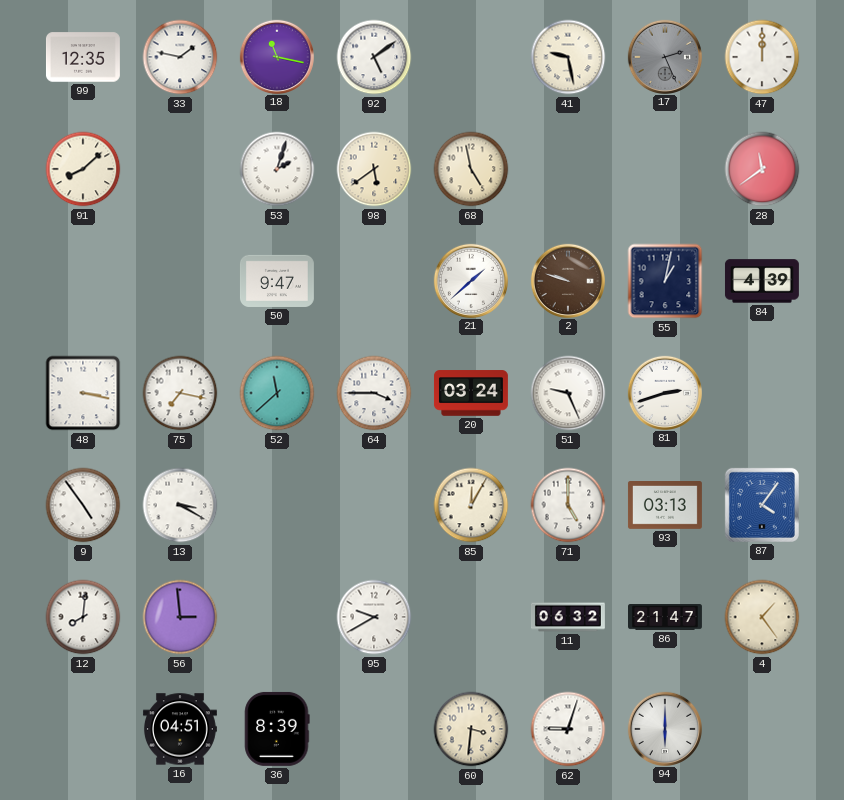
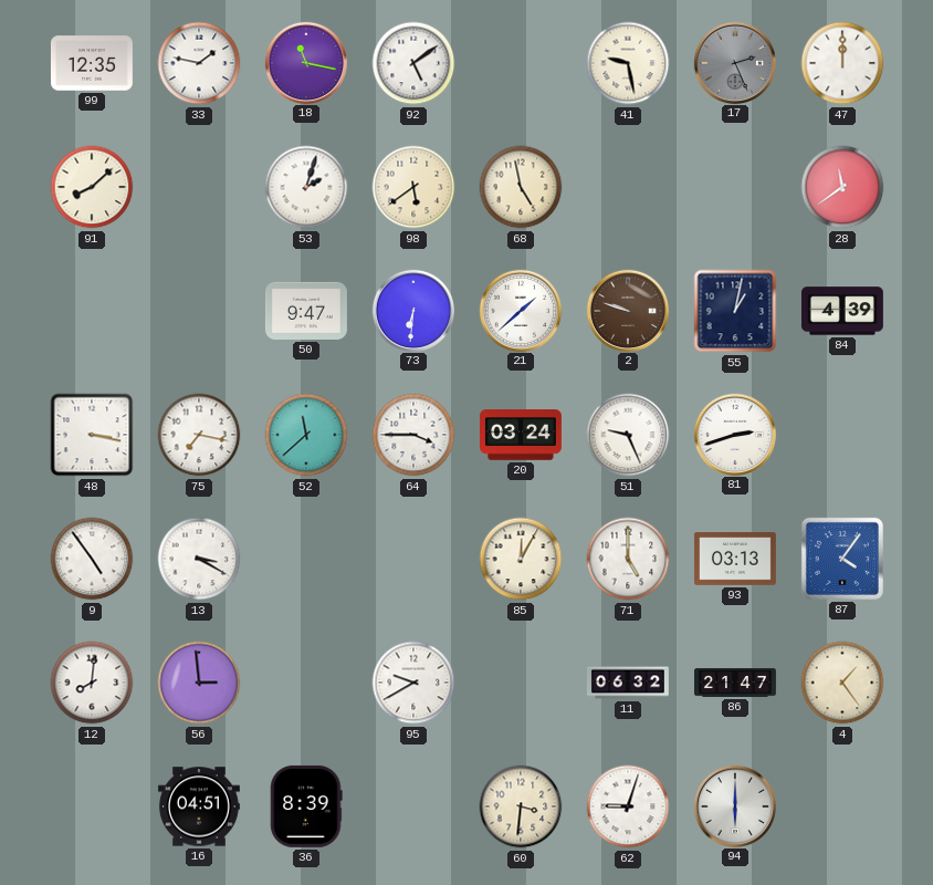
73: none -> 6:31 (412, 310)
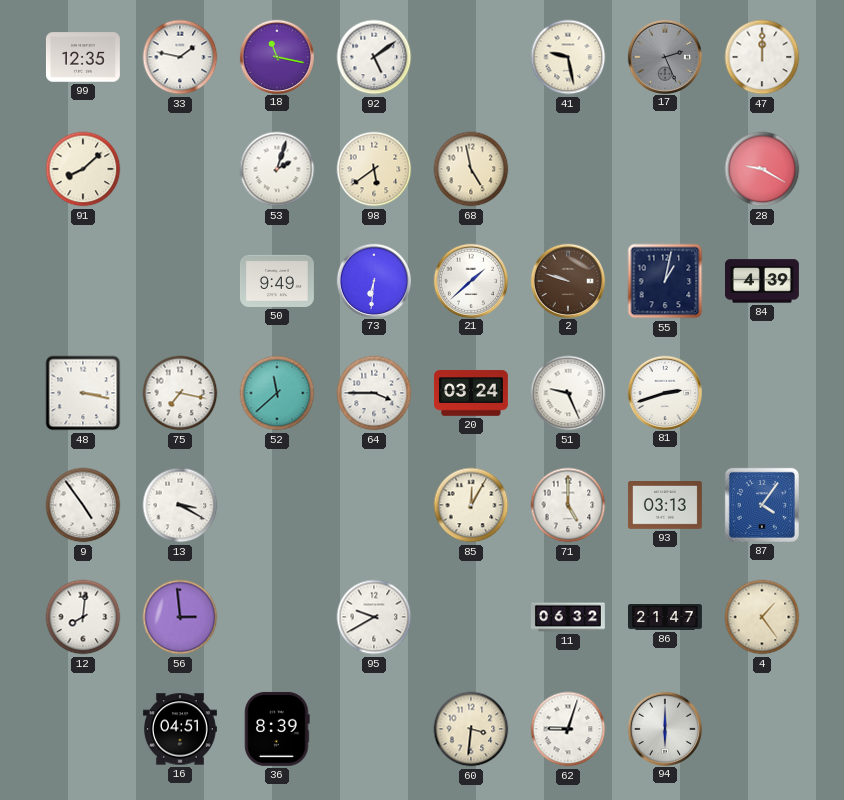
28: 11:39 -> 9:20 (762, 169)
50: 9:47 -> 9:49 (277, 281)
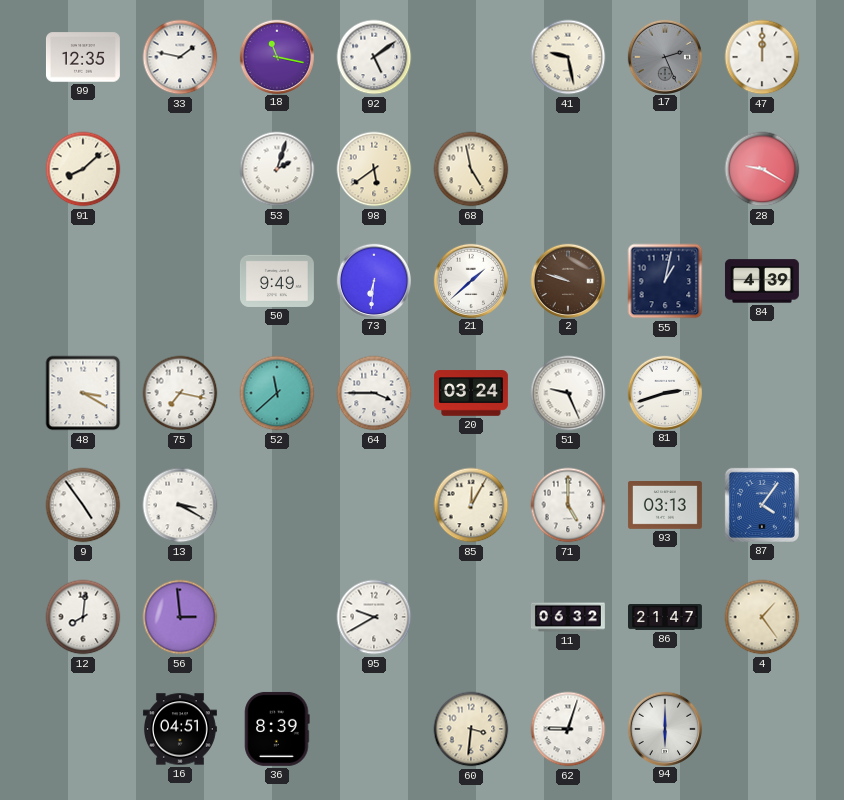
48: 3:17 -> 3:20 (83, 393)
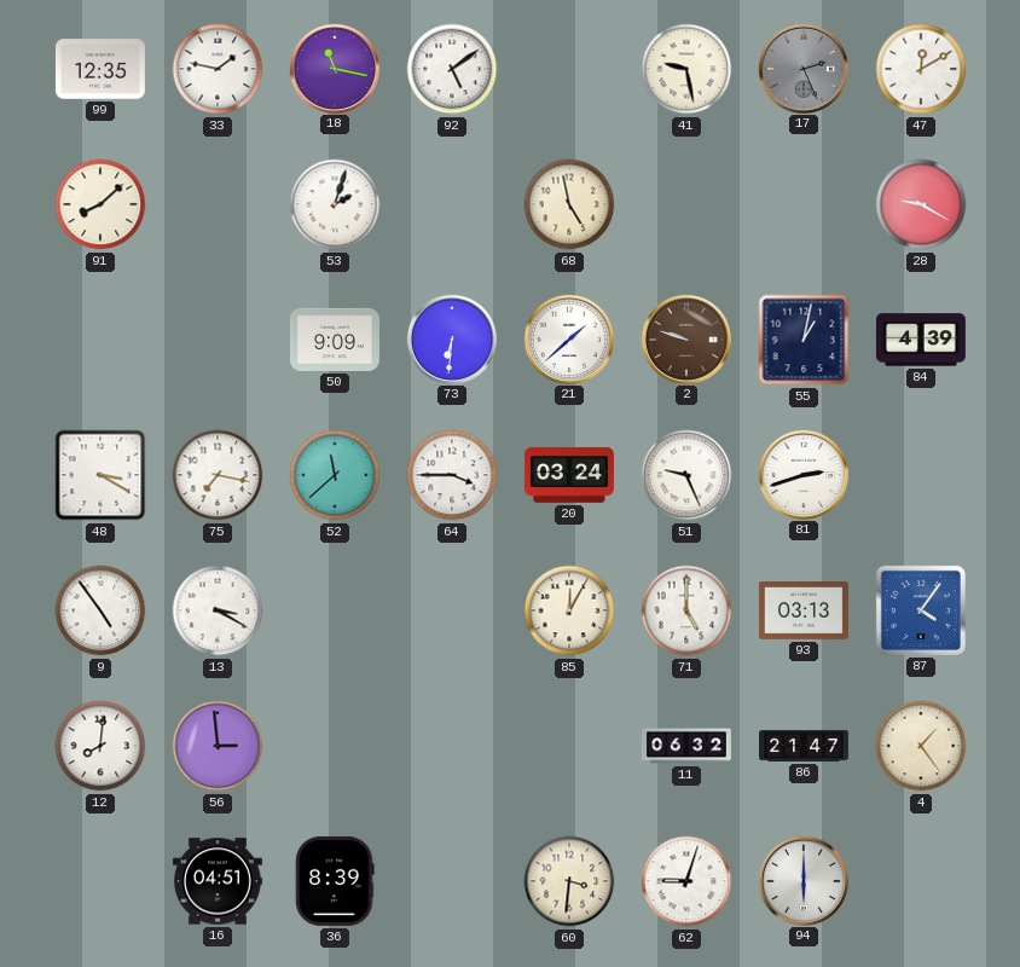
47: 12:00 -> 12:10 (921, 69)
98: 5:39 -> none (374, 169)
50: 9:49 -> 9:09 (335, 340)
95: 9:40 -> none (374, 617)
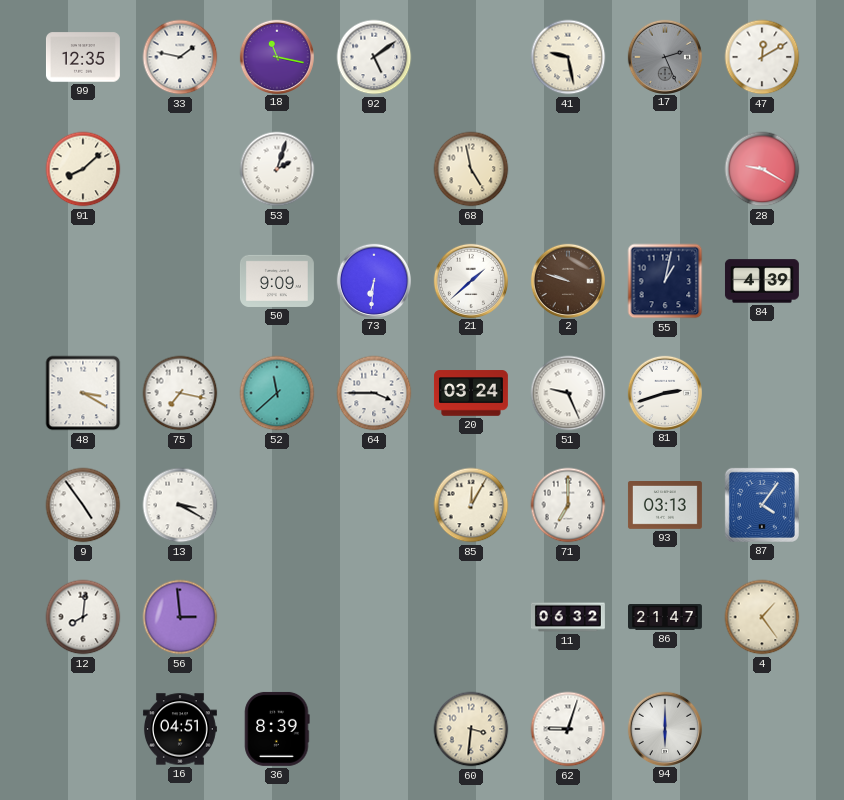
71: 5:00 -> 7:00 (568, 505)
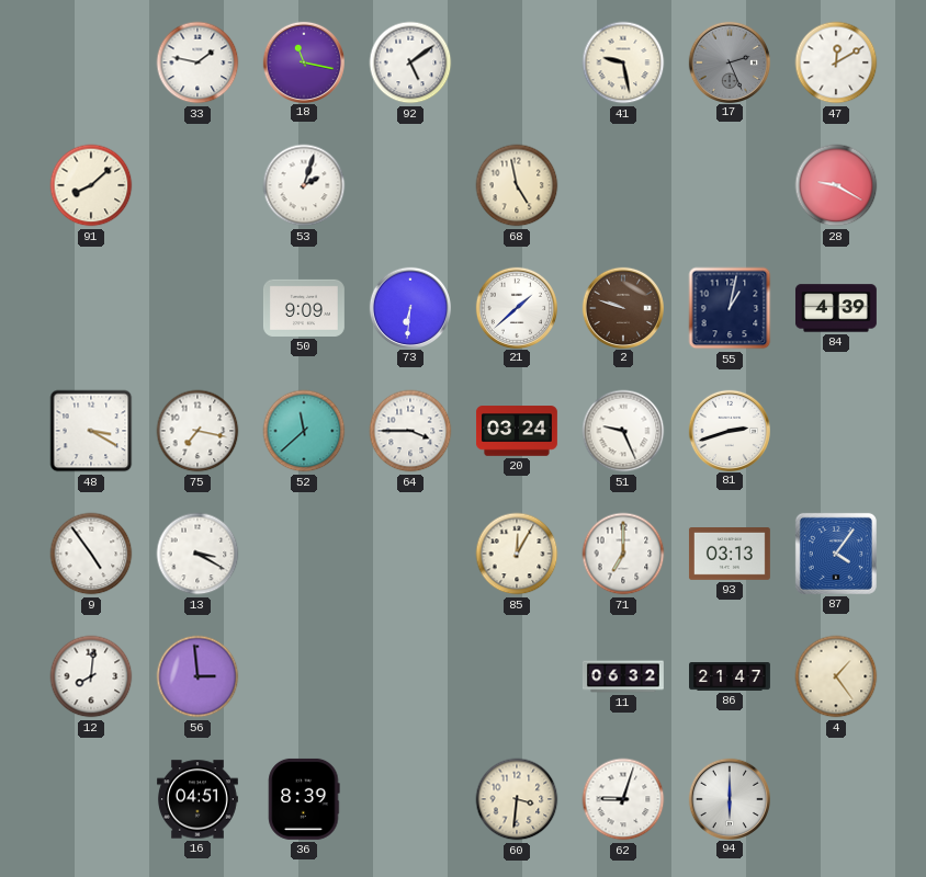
99: 12:35 -> none (83, 57)
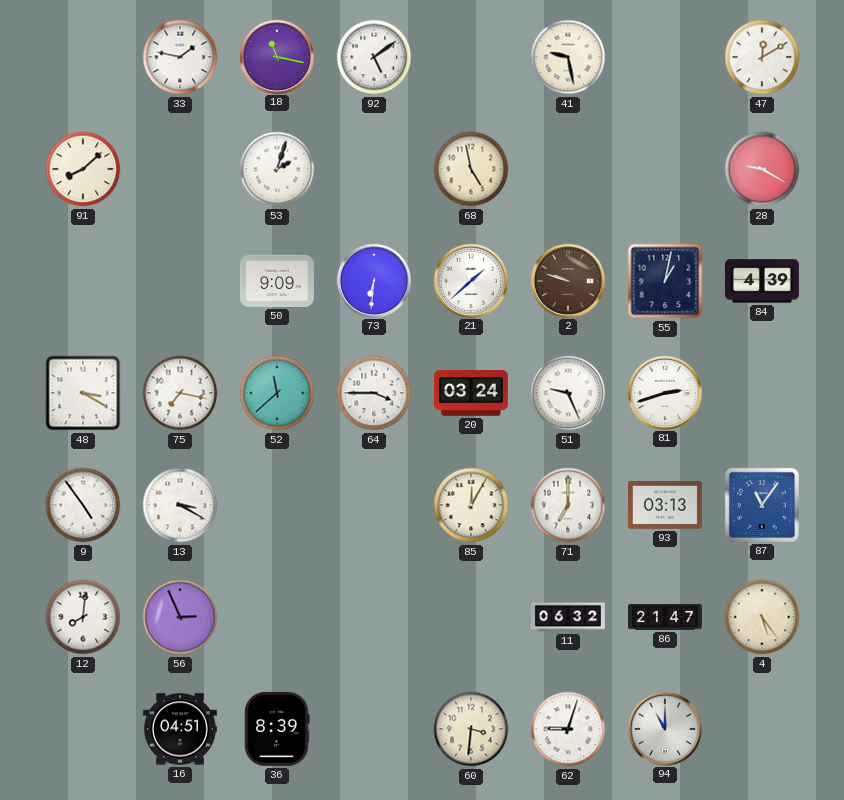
17: 2:26 -> none (729, 61)
87: 4:06 -> 11:06 (762, 505)
56: 2:59 -> 2:56 (180, 617)
4: 1:24 -> 5:24 (762, 617)
94: 6:00 -> 11:00 (664, 728)
